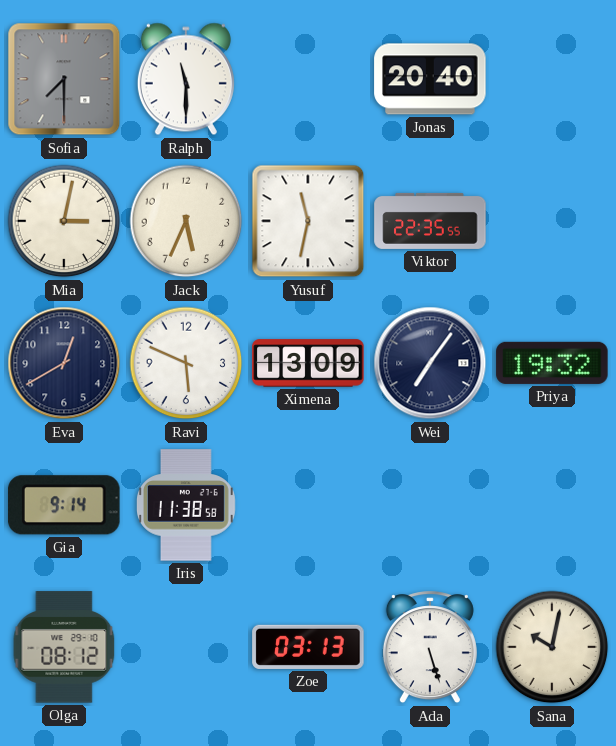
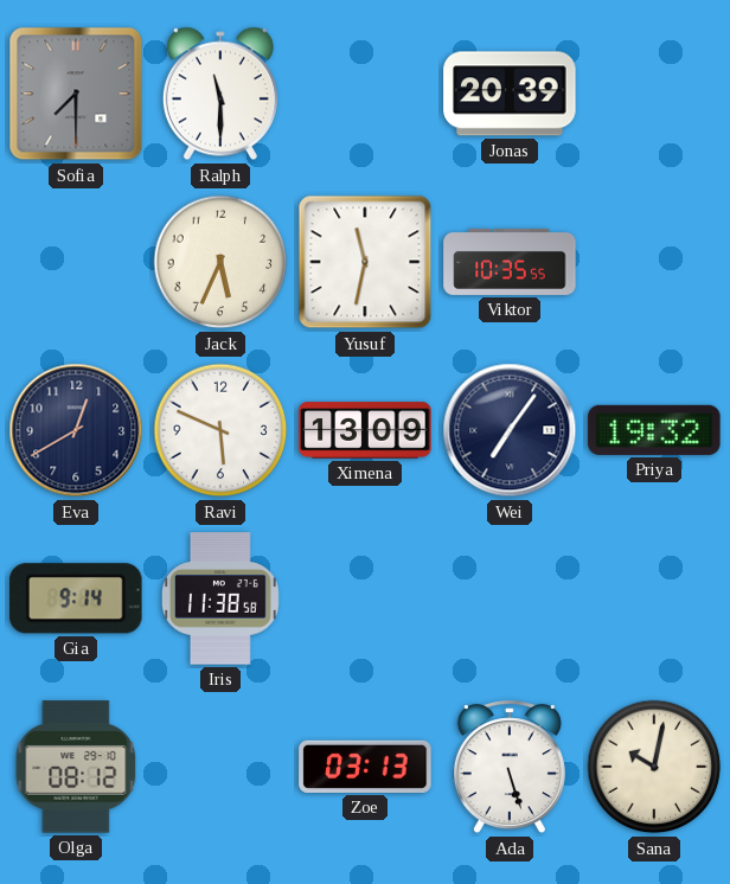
Jonas: 20:40 -> 20:39 (510, 94)
Mia: 3:02 -> none (64, 221)
Viktor: 22:35 -> 10:35 (510, 262)
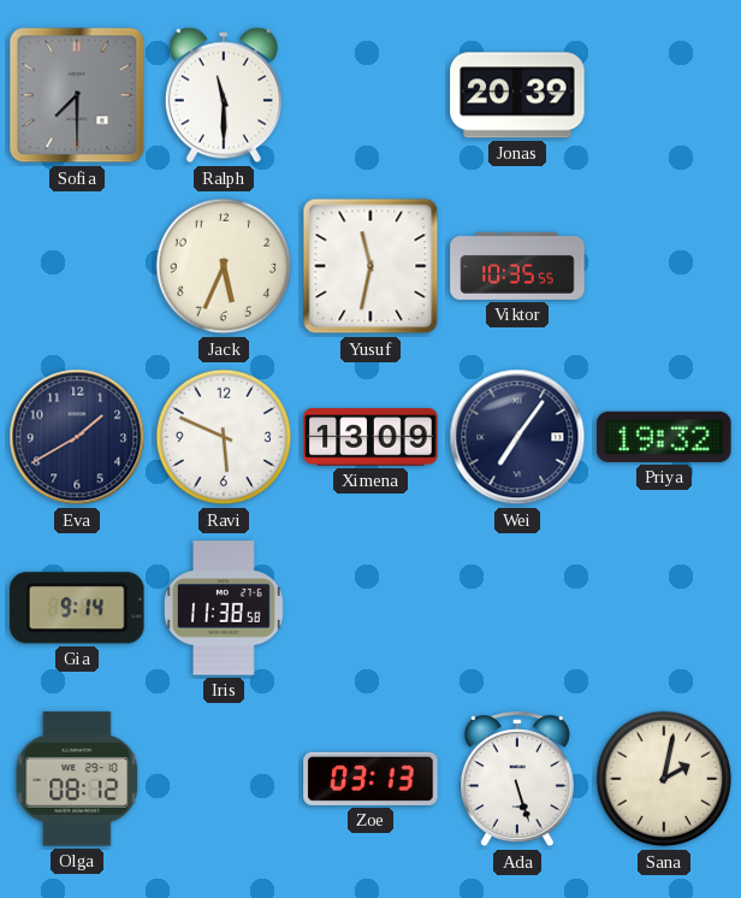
Eva: 12:40 -> 1:40 (77, 437)
Sana: 10:02 -> 2:02 (664, 779)
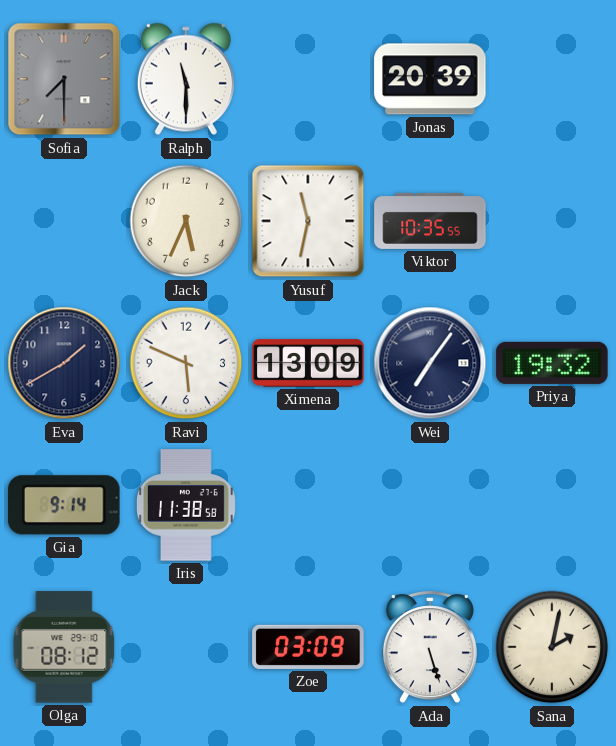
Zoe: 03:13 -> 03:09 (308, 647)
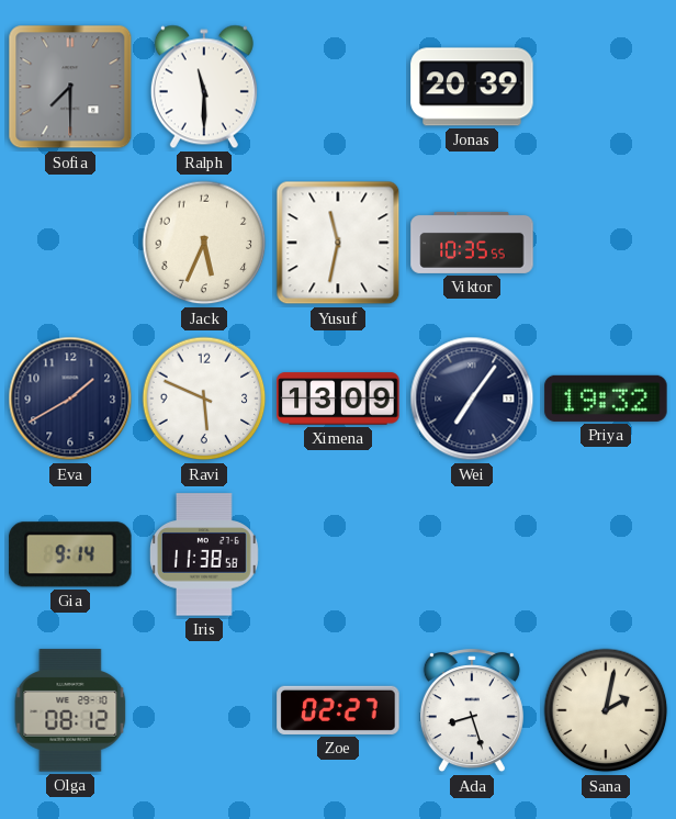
Zoe: 03:09 -> 02:27 (338, 710)
Ada: 5:27 -> 8:27 (472, 711)
